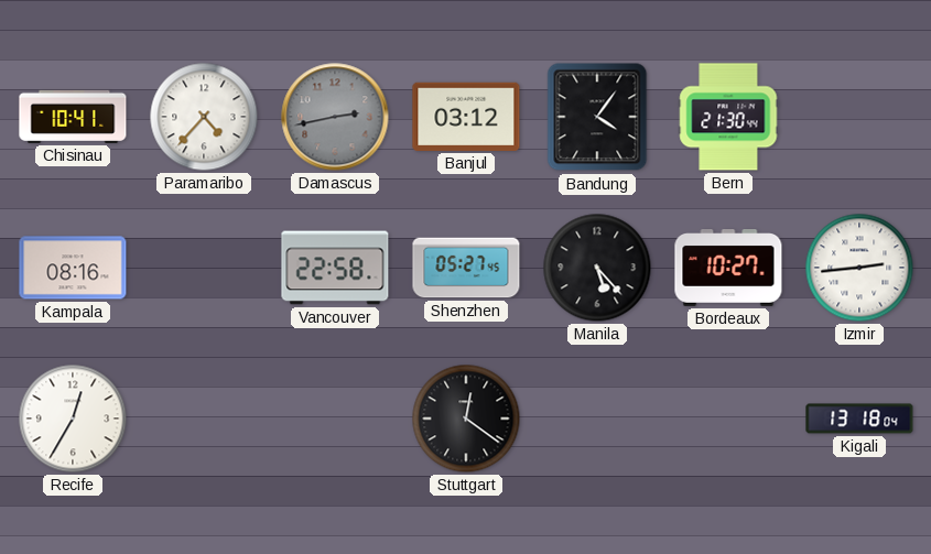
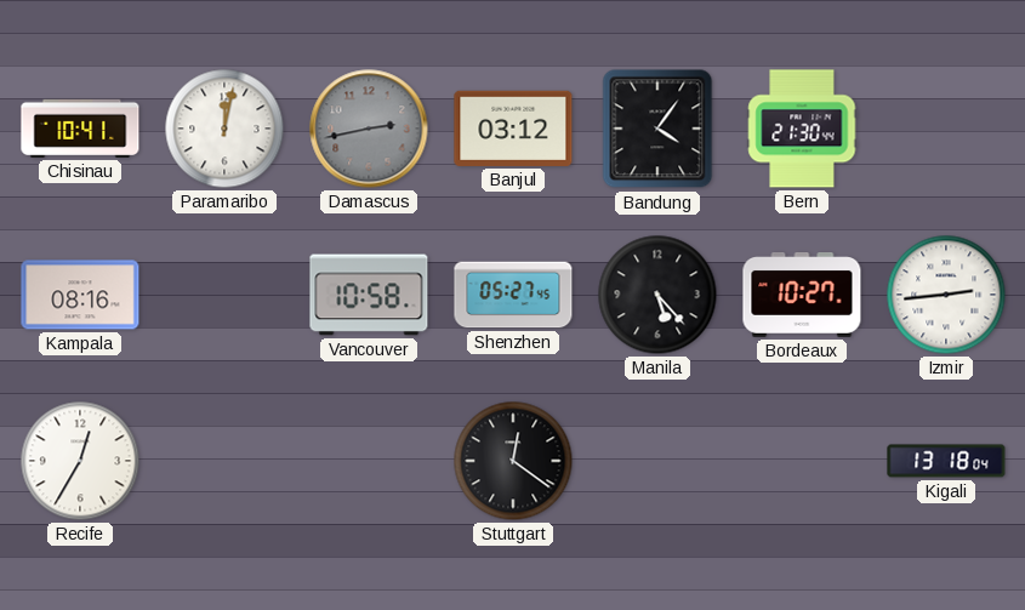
Paramaribo: 4:37 -> 12:02 (224, 129)
Vancouver: 22:58 -> 10:58 (369, 295)
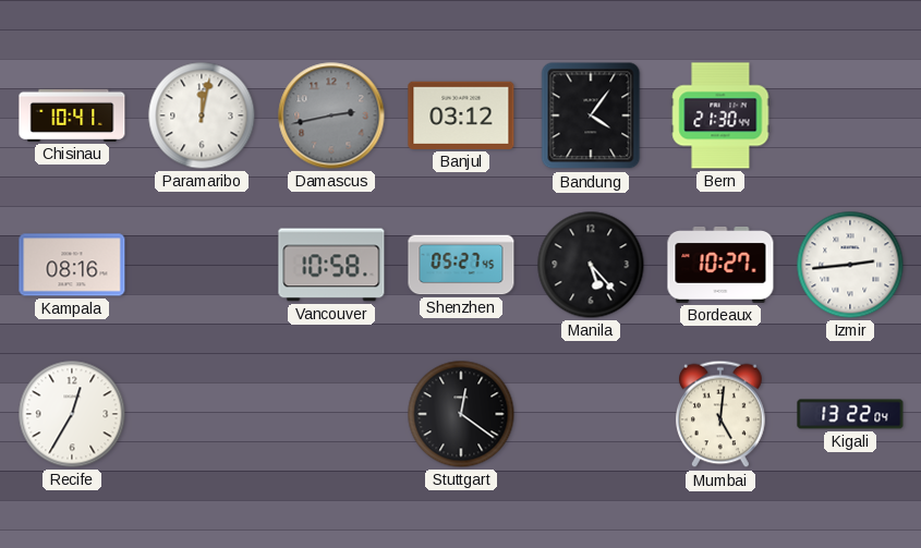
Mumbai: none -> 5:01 (722, 414)
Kigali: 13:18 -> 13:22 (850, 414)
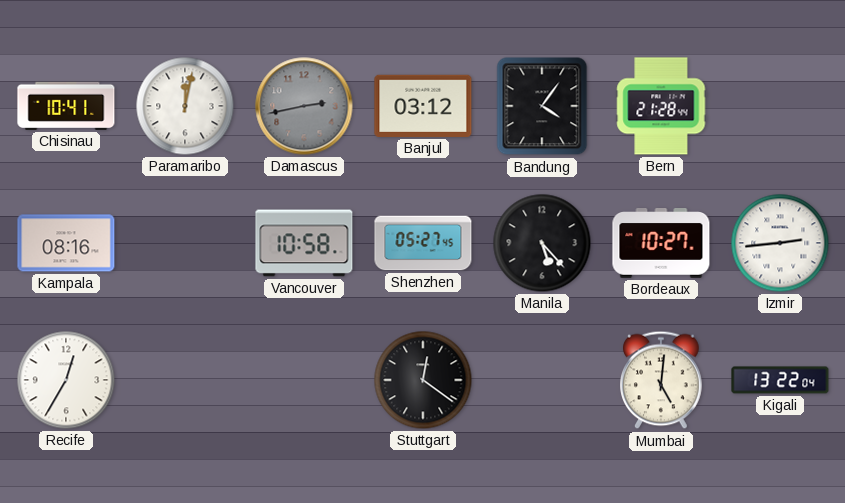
Bern: 21:30 -> 21:28 (661, 106)
